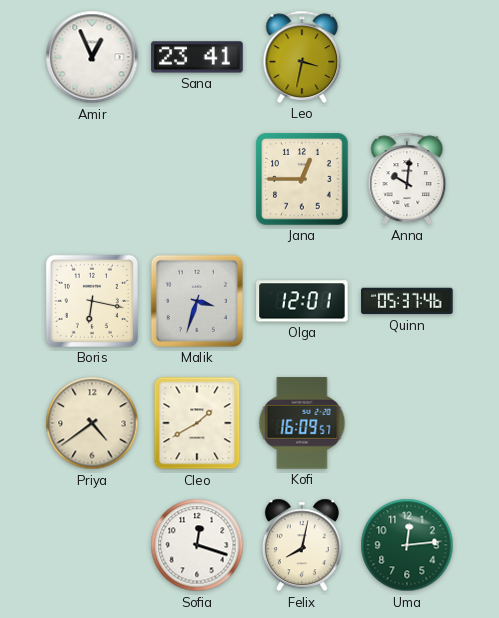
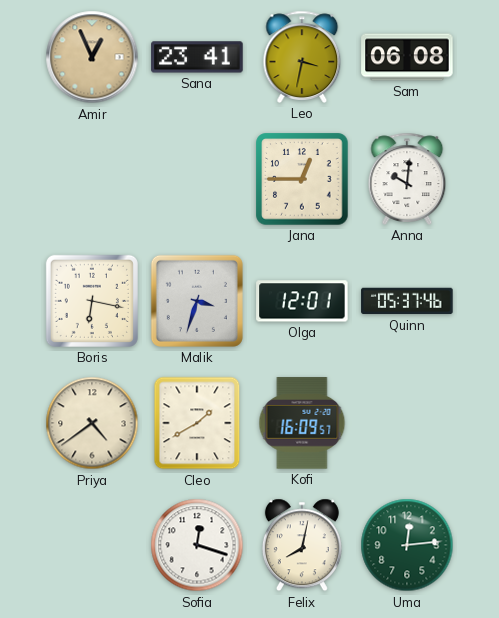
Amir dial: white -> champagne (92, 57)
Sam: none -> 06:08 (407, 57)
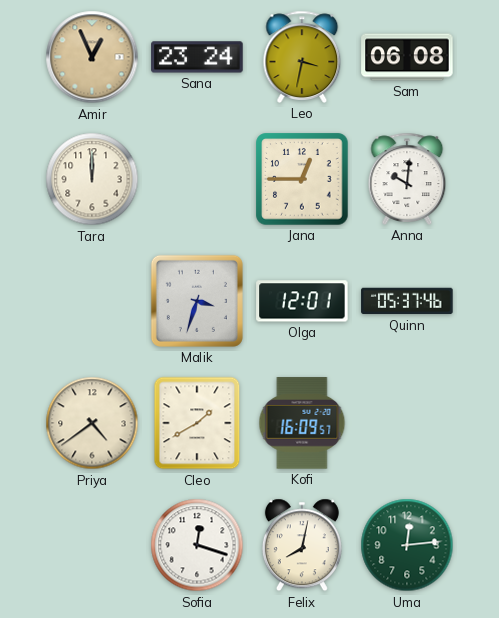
Sana: 23:41 -> 23:24 (197, 57)
Tara: none -> 12:00 (92, 179)
Boris: 6:17 -> none (92, 301)
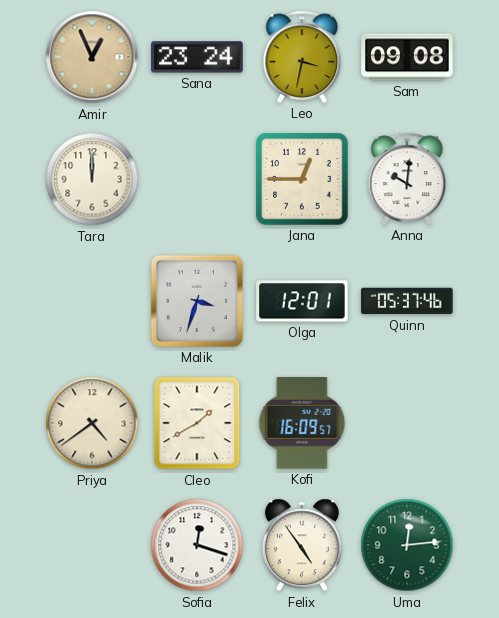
Sam: 06:08 -> 09:08 (407, 57)
Felix: 8:02 -> 4:54 (302, 545)
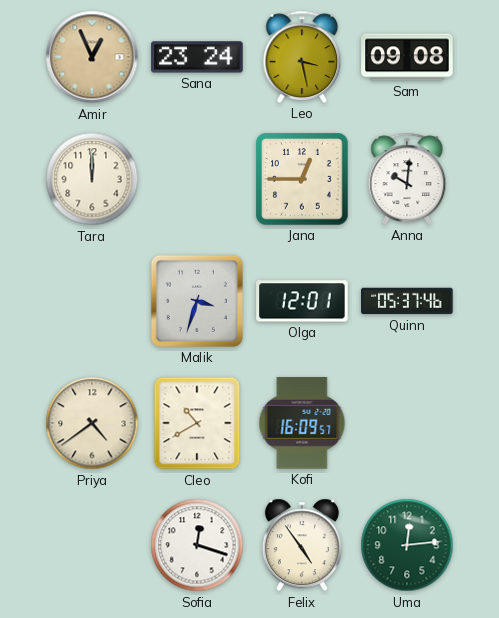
Leo: 3:32 -> 3:28 (302, 57)
Cleo: 1:40 -> 10:40 (197, 423)
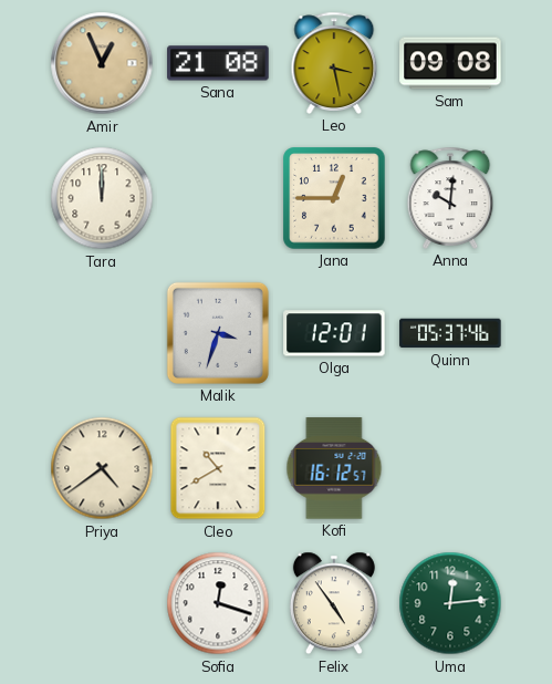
Sana: 23:24 -> 21:08 (218, 63)
Kofi: 16:09 -> 16:12 (334, 468)
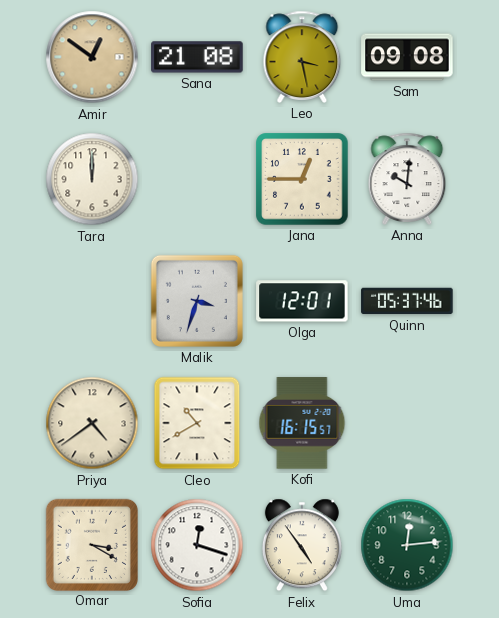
Amir: 12:56 -> 12:51 (92, 57)
Kofi: 16:12 -> 16:15 (302, 423)
Omar: none -> 3:20 (91, 544)
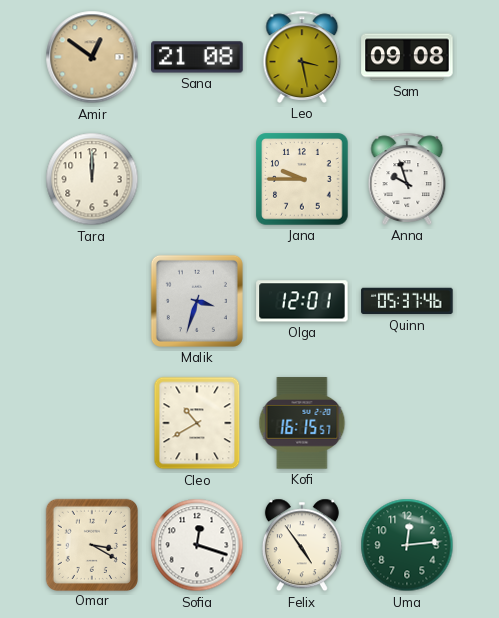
Jana: 12:45 -> 9:45 (302, 179)
Anna: 10:01 -> 9:57 (407, 179)
Priya: 4:39 -> none (92, 423)
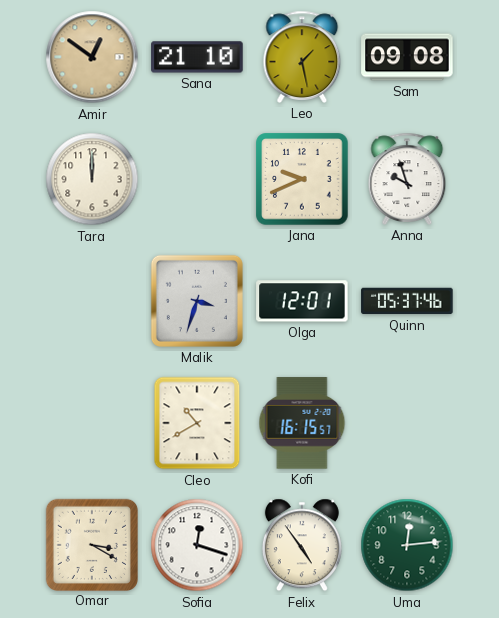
Sana: 21:08 -> 21:10 (197, 57)
Leo: 3:28 -> 1:28 (302, 57)
Jana: 9:45 -> 9:41 (302, 179)
